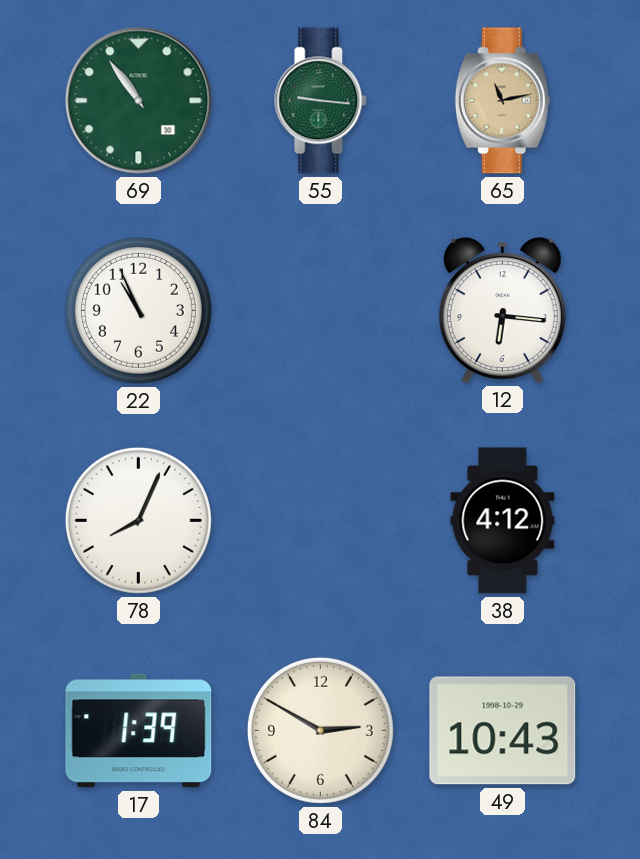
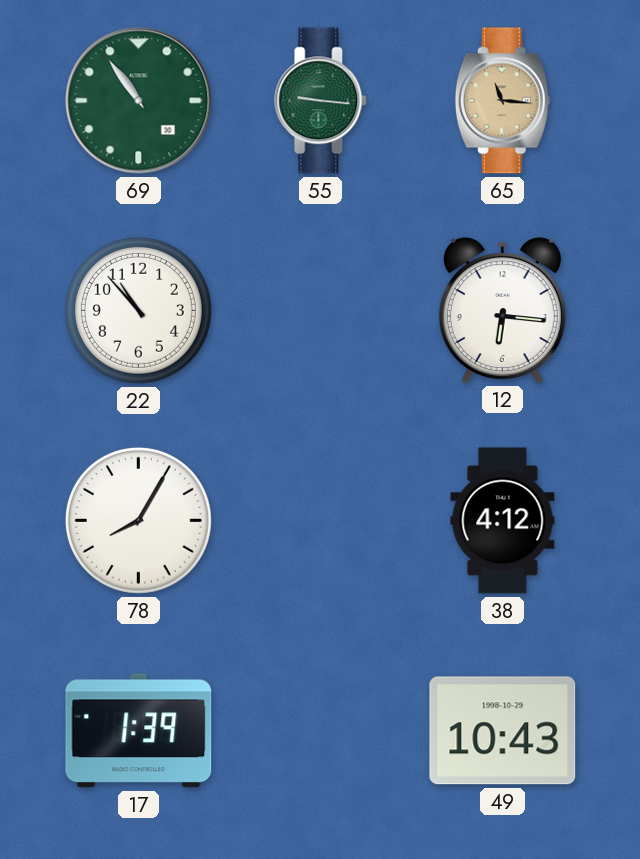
65: 11:13 -> 11:16 (502, 101)
22: 10:56 -> 10:53 (138, 310)
78: 8:04 -> 8:05 (138, 520)
84: 2:50 -> none (320, 730)
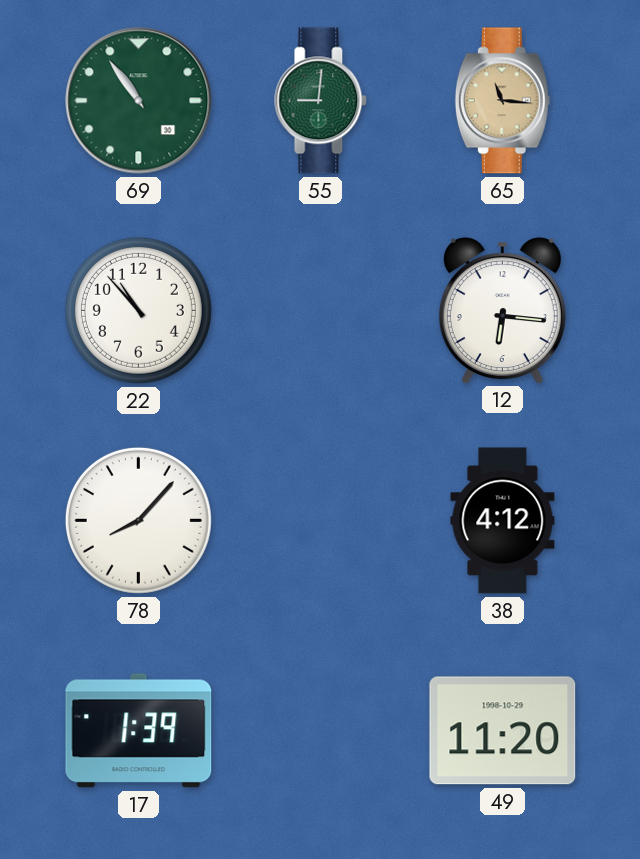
55: 9:16 -> 9:01 (321, 101)
78: 8:05 -> 8:07 (138, 520)
49: 10:43 -> 11:20 (503, 731)
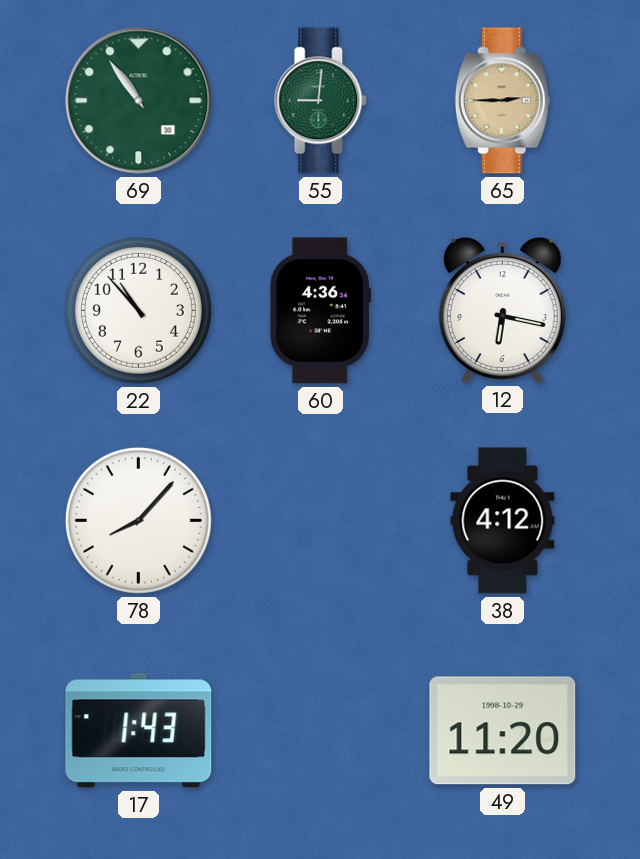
65: 11:16 -> 2:45 (502, 101)
60: none -> 4:36 (320, 311)
12: 6:16 -> 6:17 (502, 310)
17: 1:39 -> 1:43 (139, 731)
